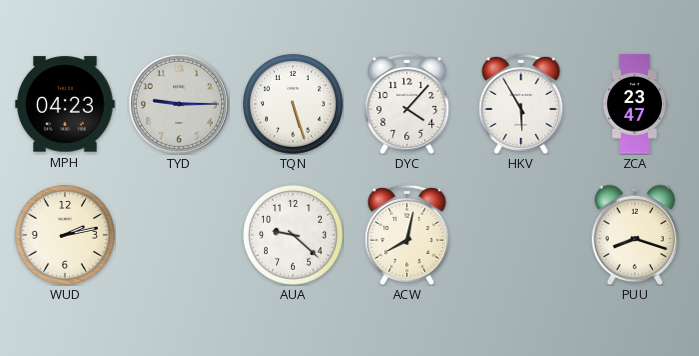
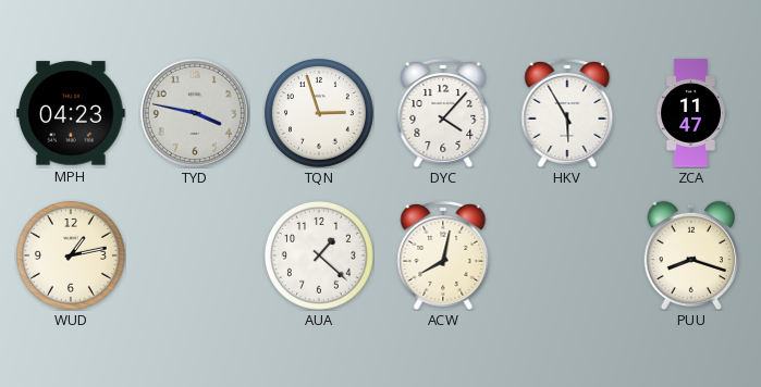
TYD: 9:15 -> 3:47 (195, 113)
TQN: 5:27 -> 2:57 (319, 113)
ZCA: 23:47 -> 11:47 (690, 113)
WUD: 2:13 -> 1:13 (71, 255)
AUA: 9:22 -> 1:22 (319, 255)
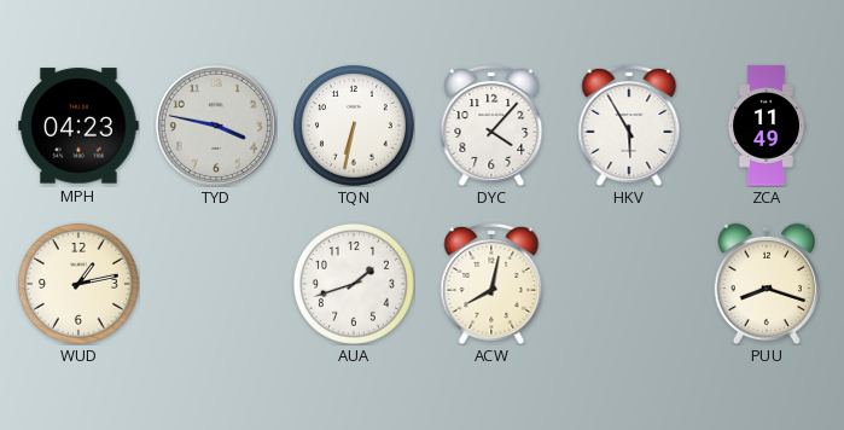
TQN: 2:57 -> 6:32 (354, 126)
ZCA: 11:47 -> 11:49 (766, 126)
AUA: 1:22 -> 1:42 (354, 284)
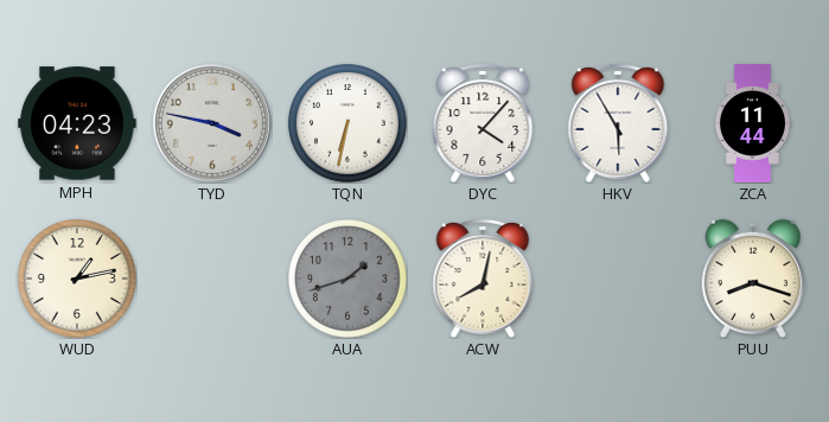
ZCA: 11:49 -> 11:44 (752, 123)
AUA dial: white -> grey (347, 279)
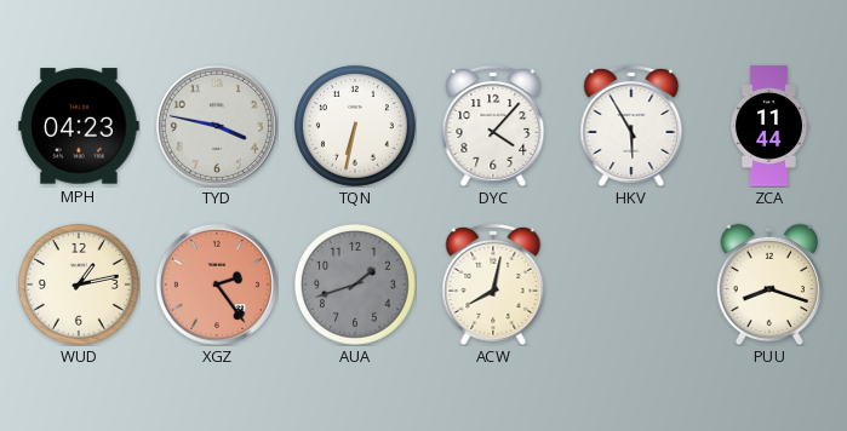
XGZ: none -> 2:24 (217, 285)
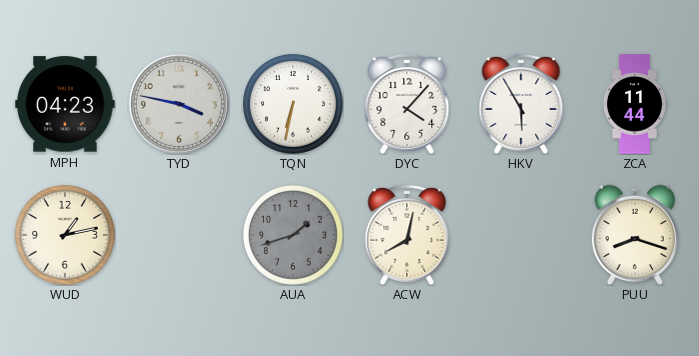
XGZ: 2:24 -> none (217, 285)
